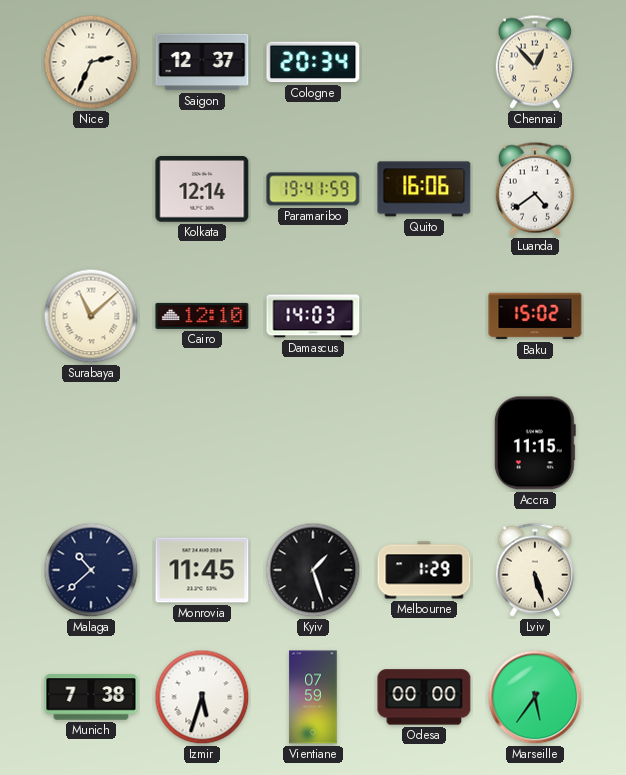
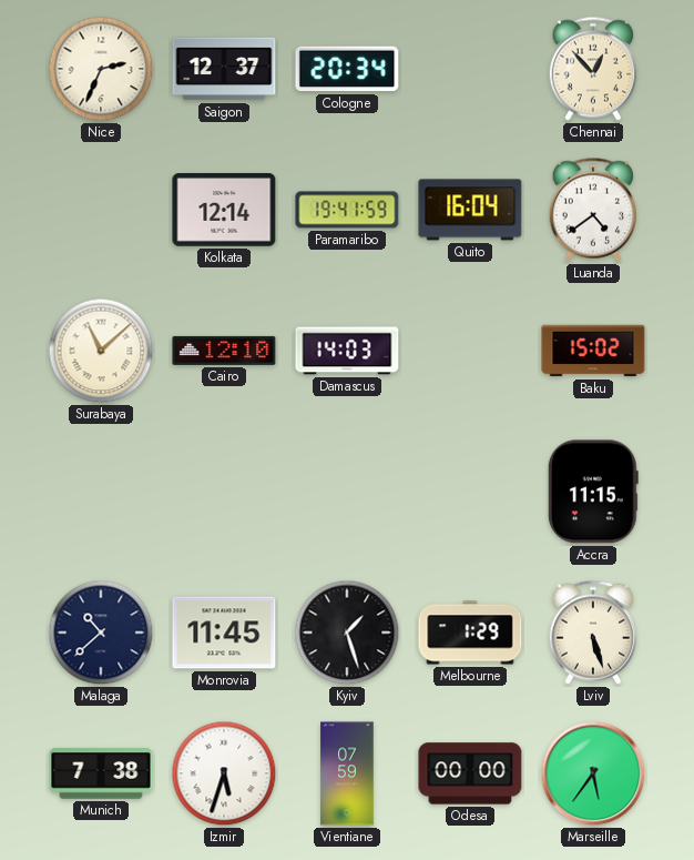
Quito: 16:06 -> 16:04 (470, 210)
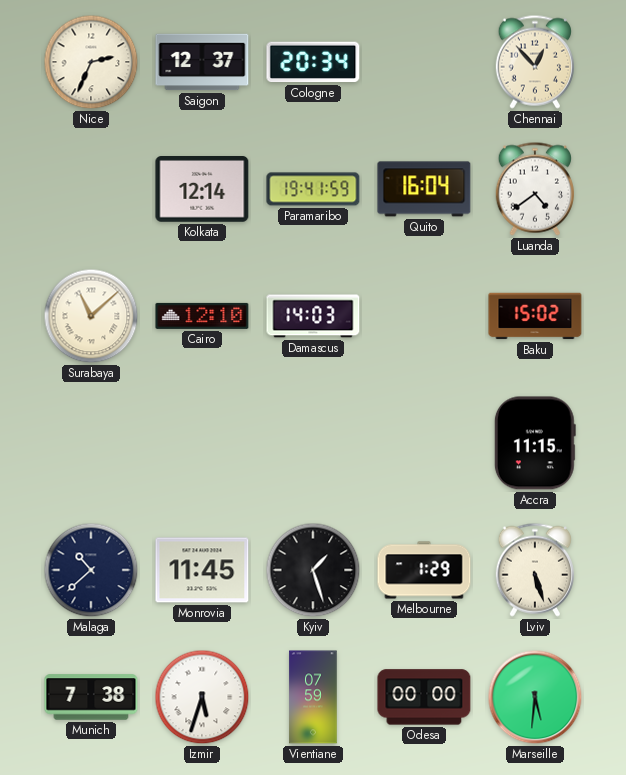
Marseille: 5:36 -> 5:31 (535, 697)
